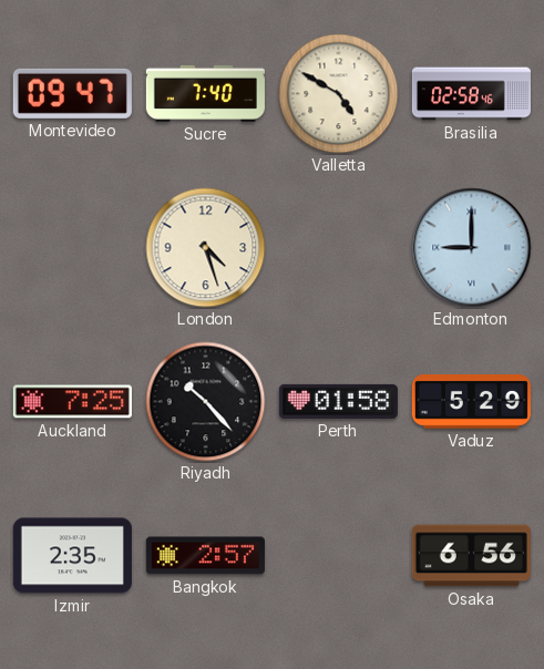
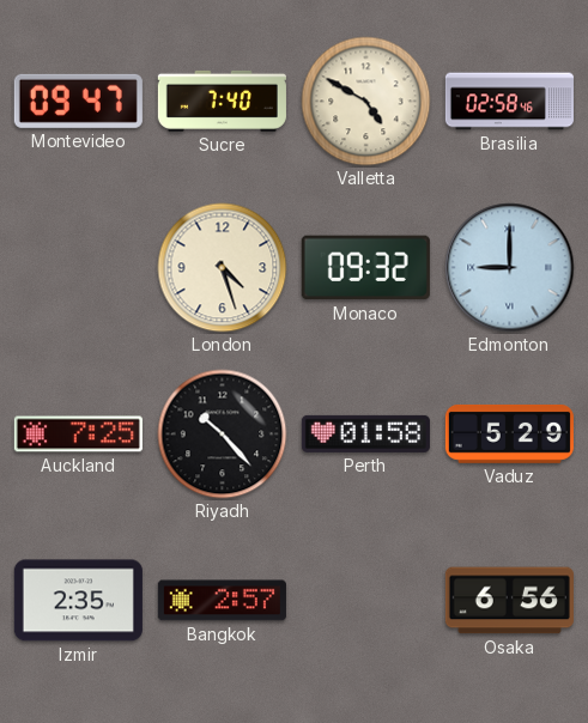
Monaco: none -> 09:32 (365, 268)
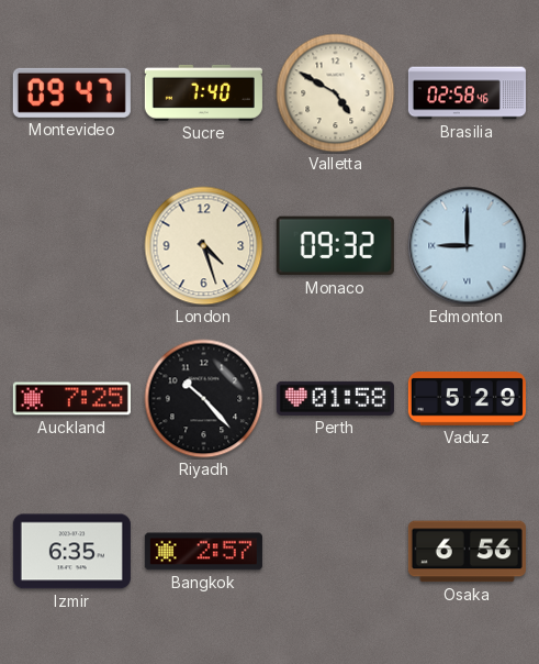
Izmir: 2:35 -> 6:35 (71, 552)
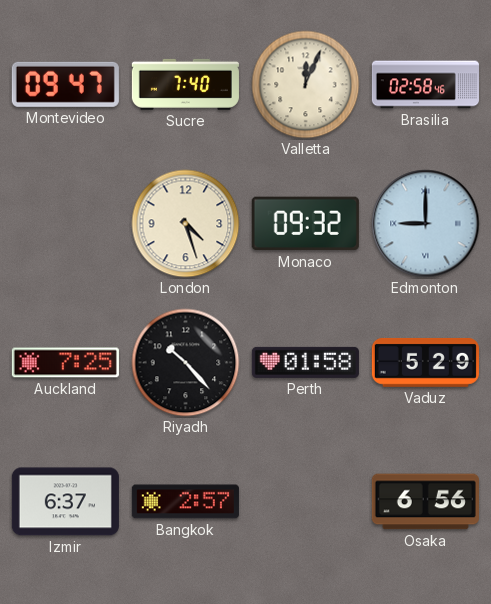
Valletta: 4:50 -> 12:04 (306, 85)
Izmir: 6:35 -> 6:37 (65, 502)
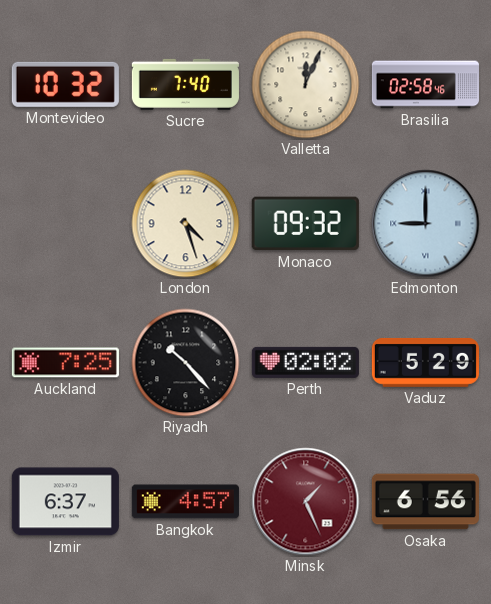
Montevideo: 09:47 -> 10:32 (65, 84)
Perth: 01:58 -> 02:02 (305, 362)
Bangkok: 2:57 -> 4:57 (185, 502)
Minsk: none -> 1:26 (306, 502)
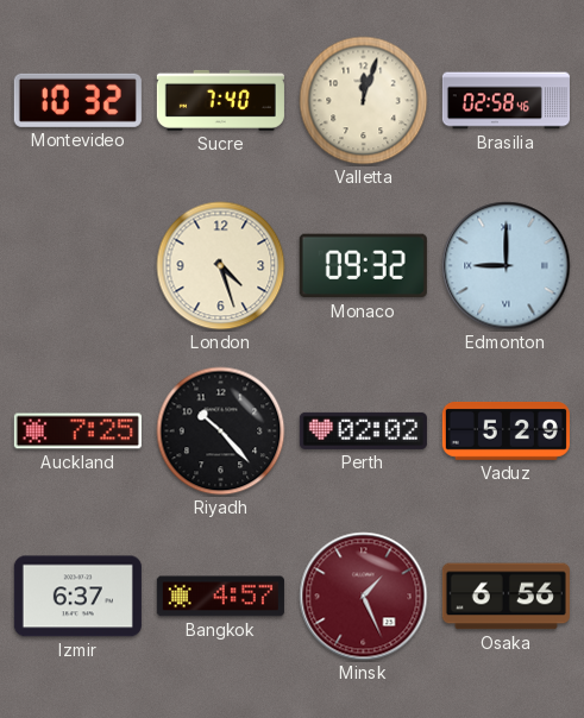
Valletta: 12:04 -> 12:03 (364, 101)
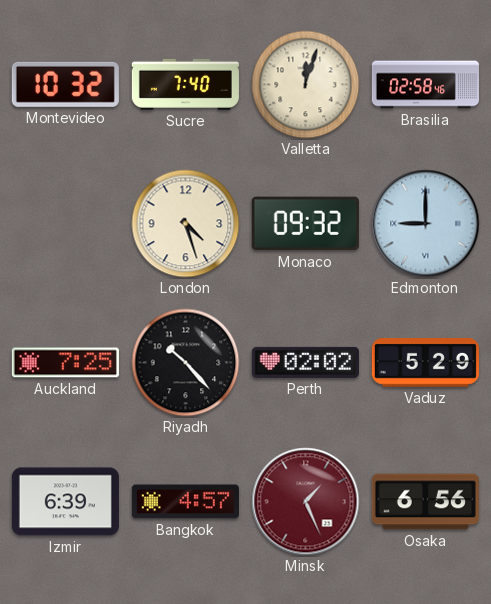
Izmir: 6:37 -> 6:39 (65, 502)
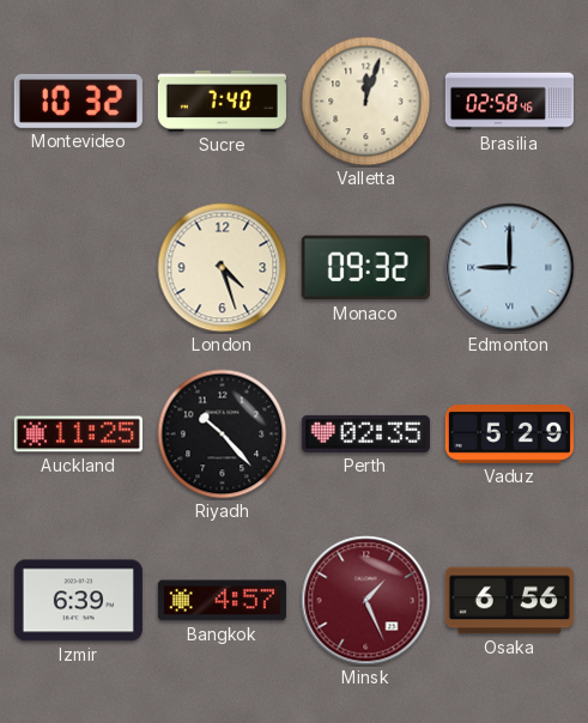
Auckland: 7:25 -> 11:25 (78, 435)
Perth: 02:02 -> 02:35 (365, 433)
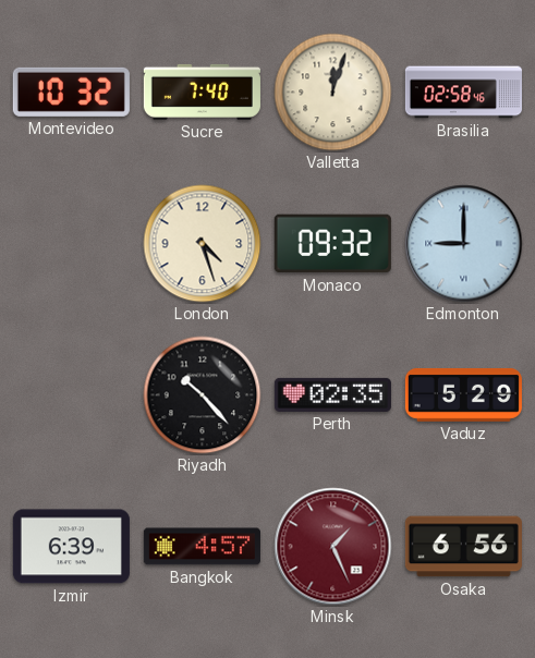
Auckland: 11:25 -> none (78, 435)
